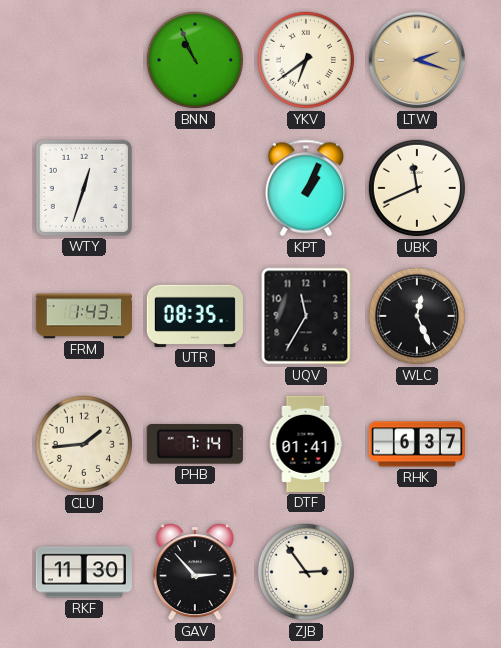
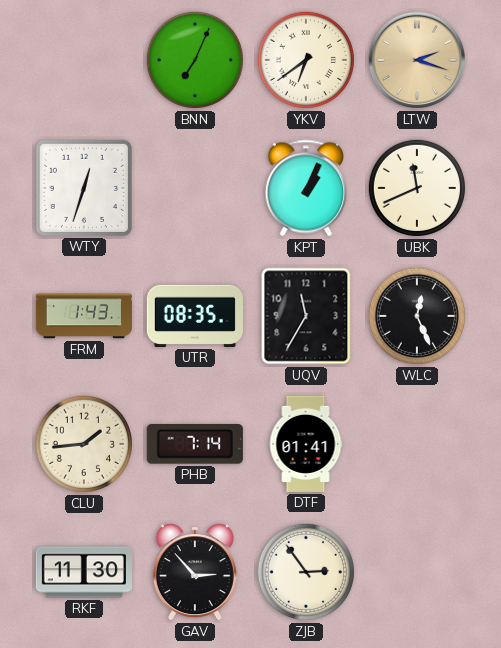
BNN: 10:56 -> 7:04 (195, 60)
RHK: 6:37 -> none (417, 444)
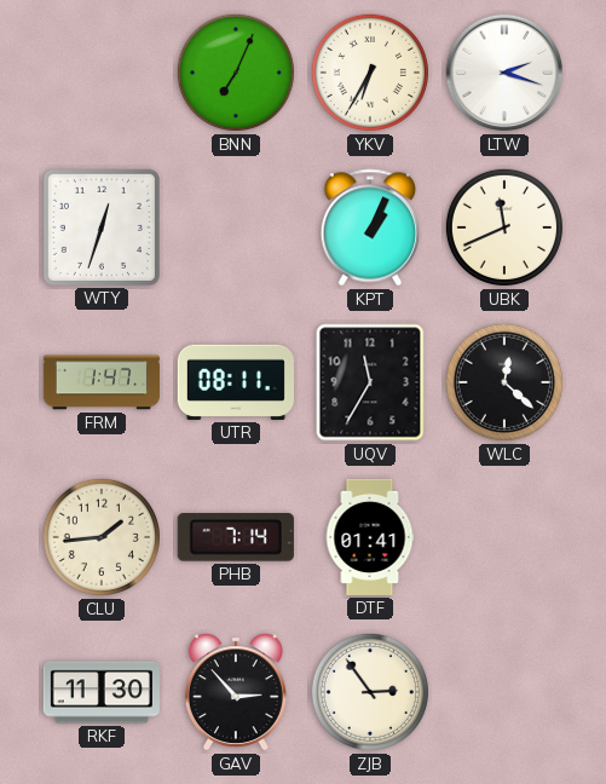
YKV: 6:39 -> 6:35 (370, 73)
LTW dial: champagne -> white (504, 73)
FRM: 1:43 -> 1:47 (102, 382)
UTR: 08:35 -> 08:11 (236, 382)
WLC: 12:26 -> 12:22 (504, 382)
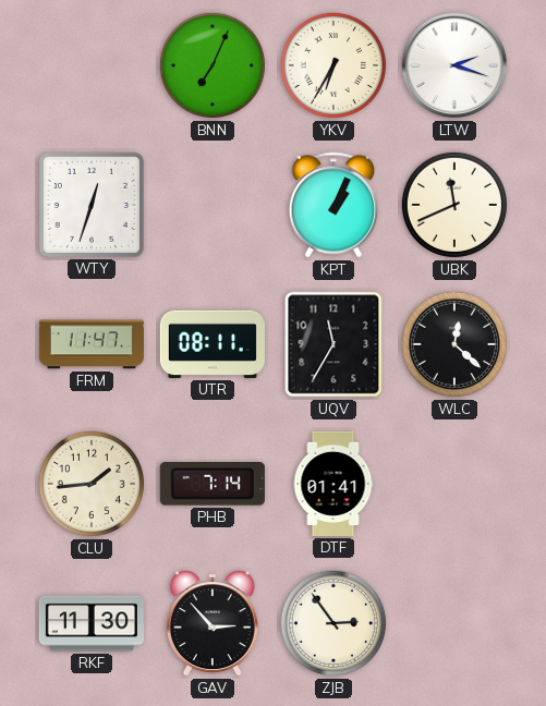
FRM: 1:47 -> 11:47 (92, 344)
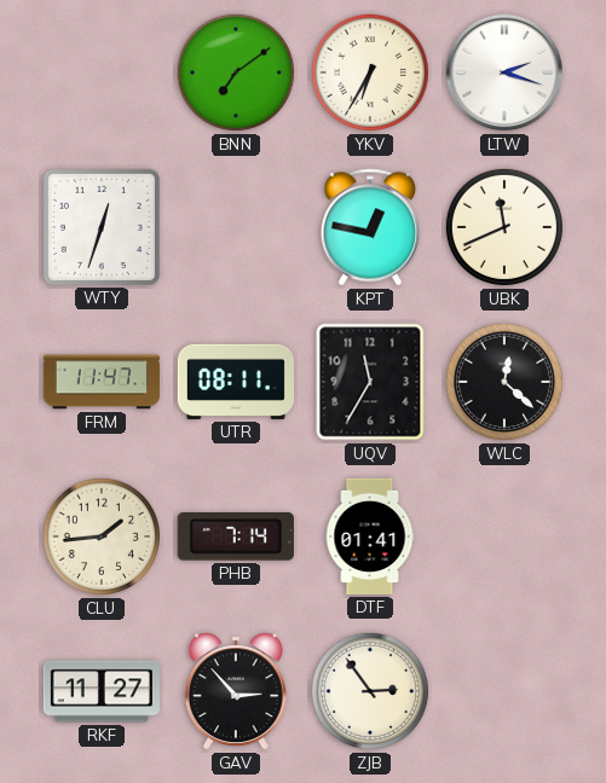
BNN: 7:04 -> 7:09 (236, 72)
KPT: 1:04 -> 12:47 (370, 227)
RKF: 11:30 -> 11:27 (102, 691)
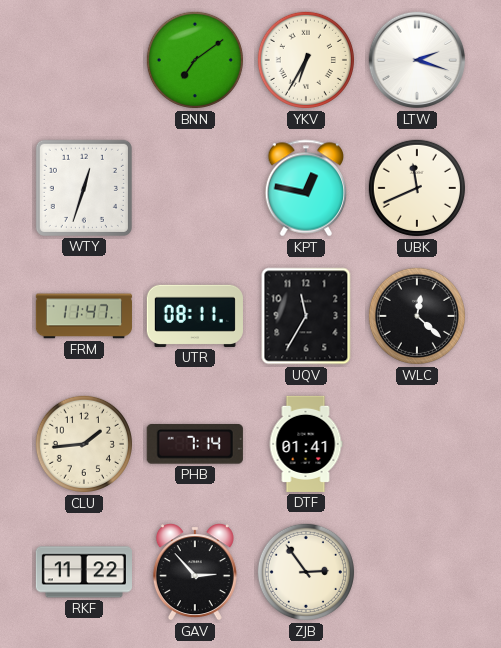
RKF: 11:27 -> 11:22 (84, 572)
